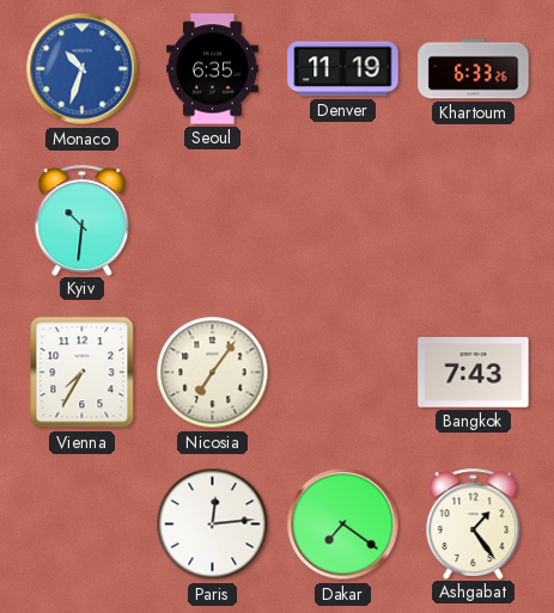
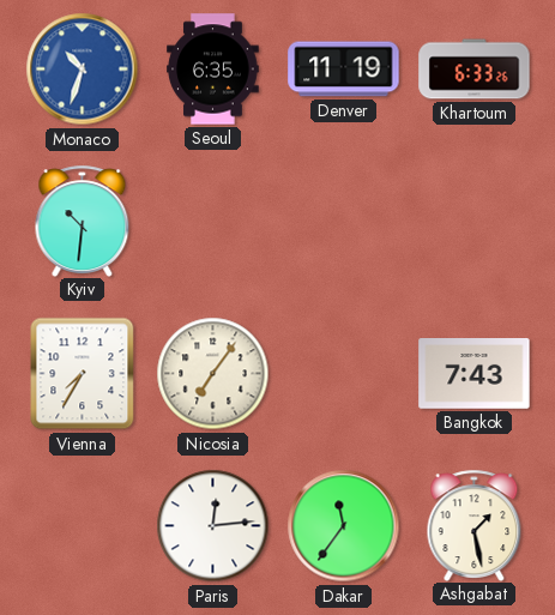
Dakar: 7:21 -> 11:36 (344, 526)
Ashgabat: 1:24 -> 1:28 (475, 525)
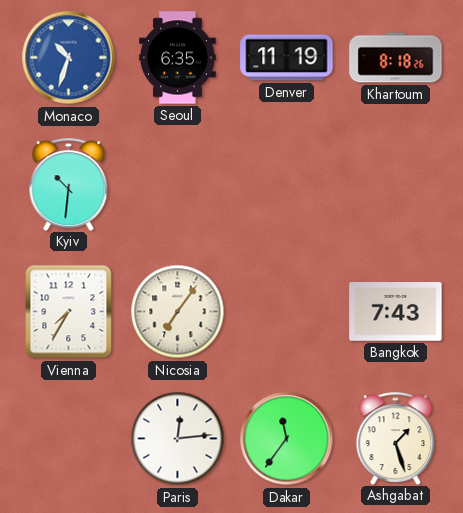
Khartoum: 6:33 -> 8:18 (396, 58)
Ashgabat: 1:28 -> 1:27 (396, 438)
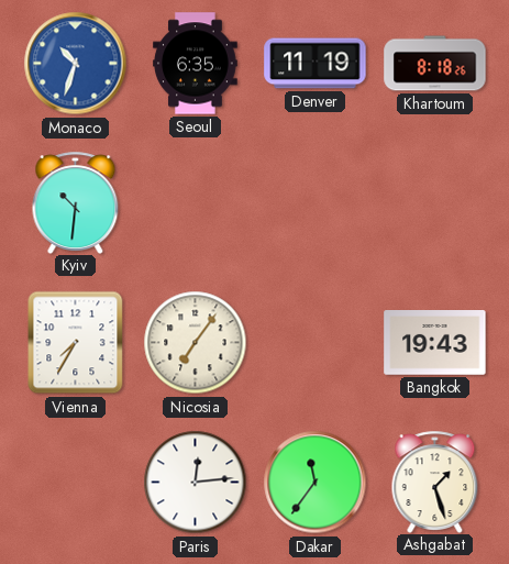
Bangkok: 7:43 -> 19:43 (435, 343)
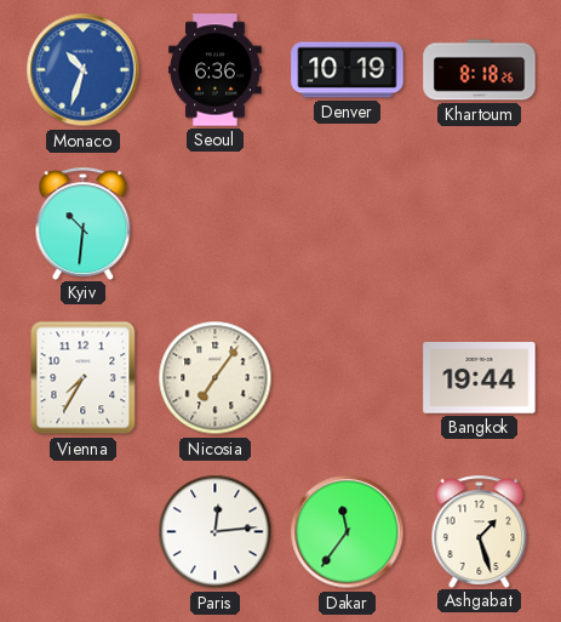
Seoul: 6:35 -> 6:36 (216, 70)
Denver: 11:19 -> 10:19 (348, 70)
Bangkok: 19:43 -> 19:44 (480, 378)
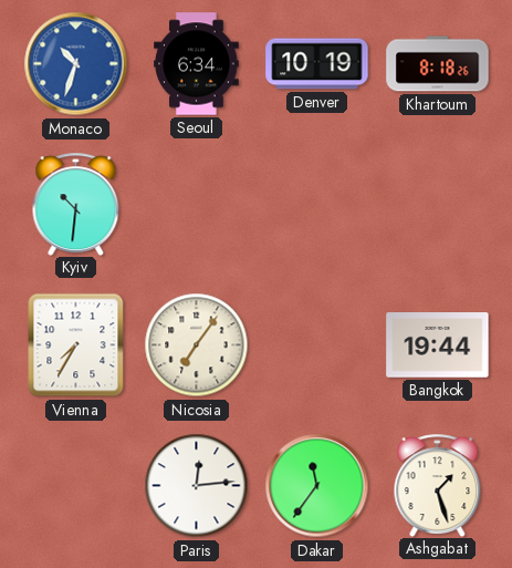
Seoul: 6:36 -> 6:34 (197, 64)
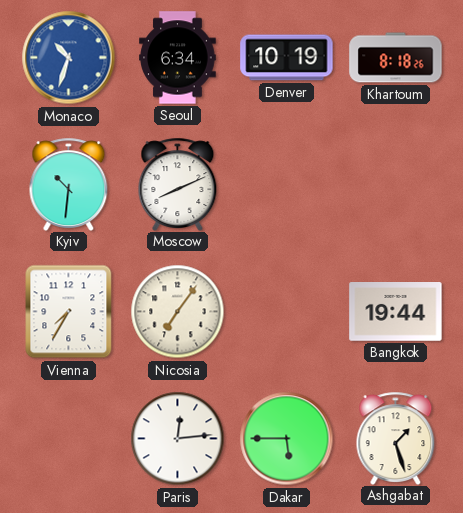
Moscow: none -> 8:11 (178, 184)
Dakar: 11:36 -> 5:45 (287, 439)
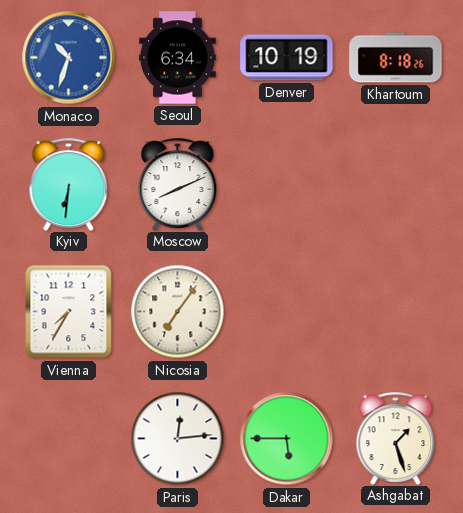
Kyiv: 10:31 -> 6:31 (69, 184)
Bangkok: 19:44 -> none (396, 312)
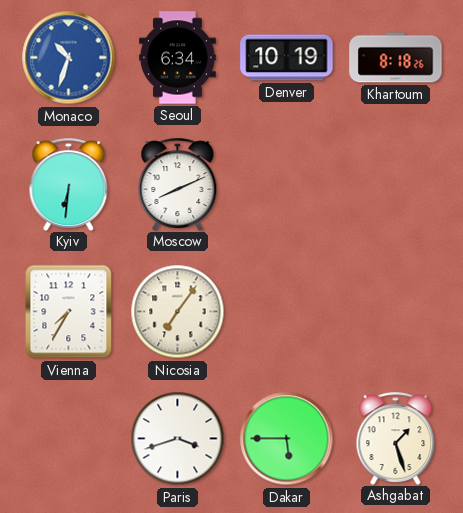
Paris: 12:14 -> 3:42 (178, 439)
